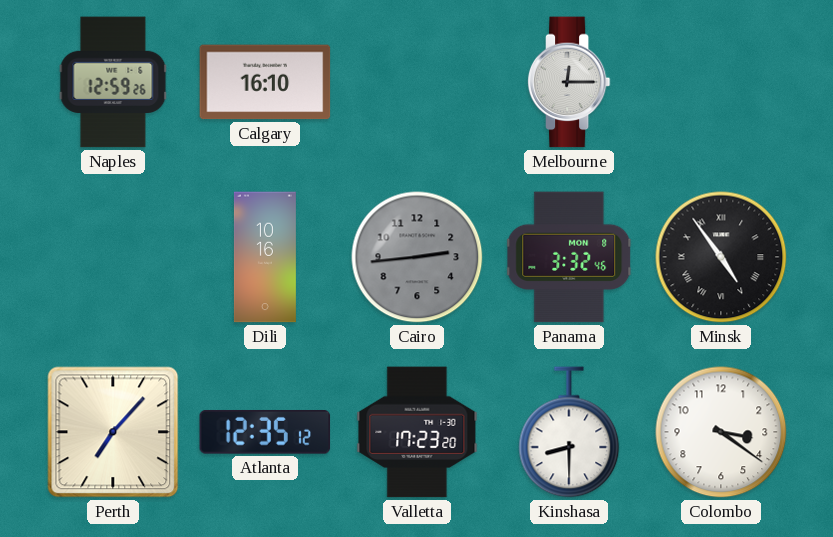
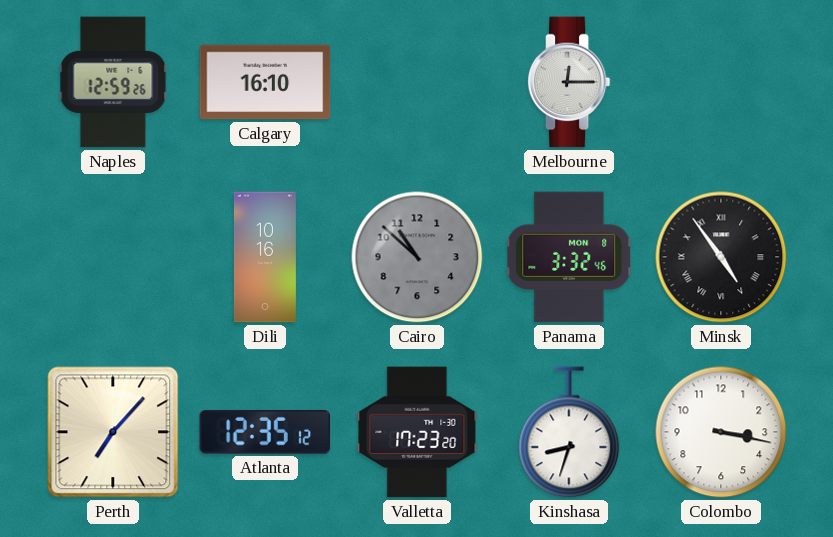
Cairo: 2:44 -> 10:52 (417, 257)
Kinshasa: 8:30 -> 8:33 (569, 432)
Colombo: 3:21 -> 3:17 (721, 432)
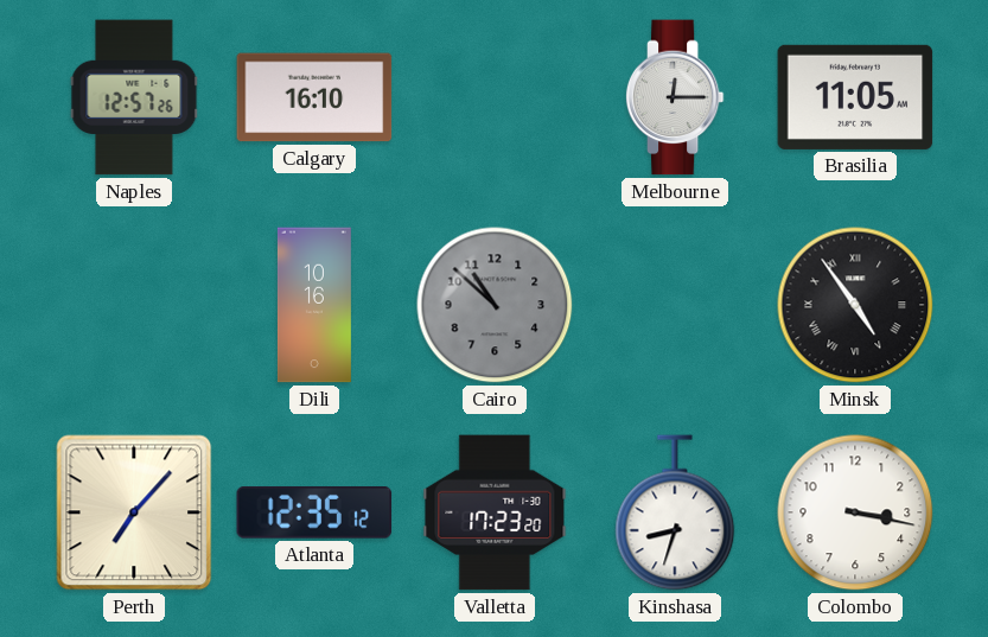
Naples: 12:59 -> 12:57 (134, 97)
Brasilia: none -> 11:05 (855, 97)
Panama: 3:32 -> none (570, 257)
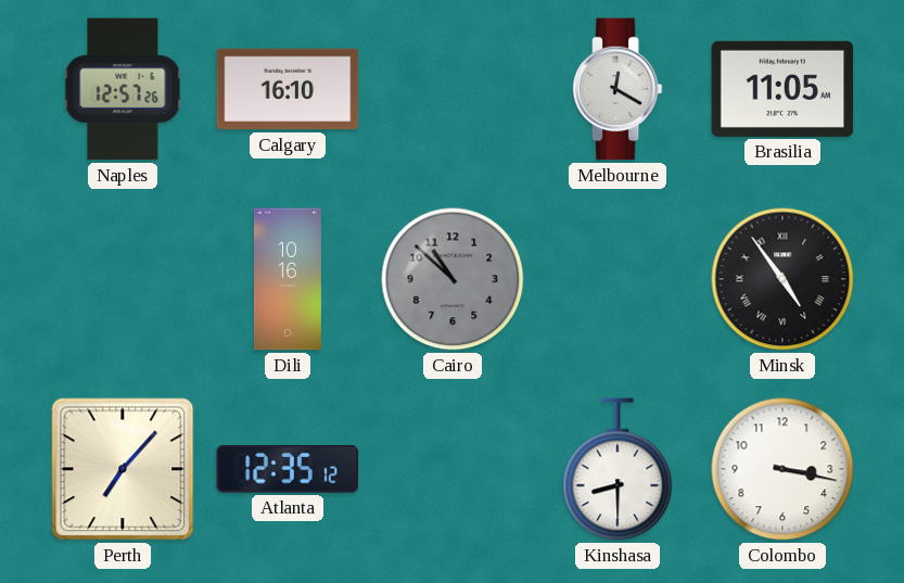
Melbourne: 12:15 -> 12:20 (617, 89)
Valletta: 17:23 -> none (495, 512)
Kinshasa: 8:33 -> 8:30 (617, 469)
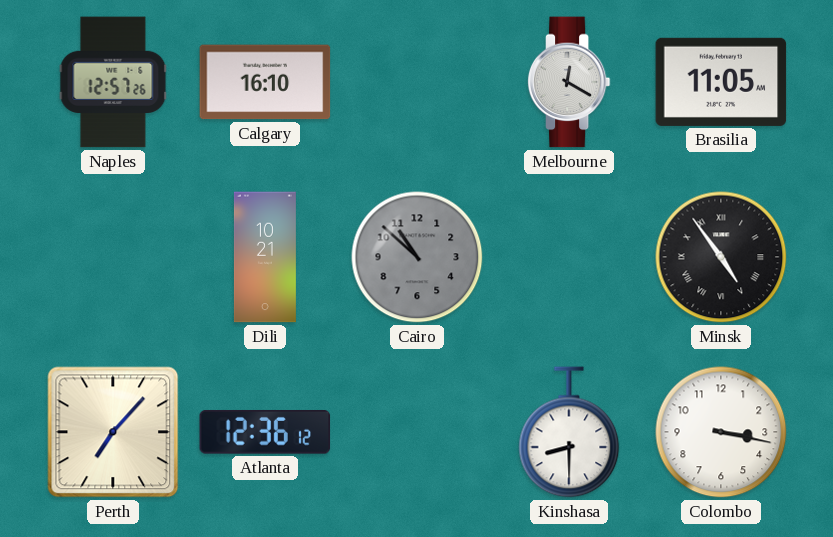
Dili: 10:16 -> 10:21 (265, 257)
Atlanta: 12:35 -> 12:36 (265, 432)
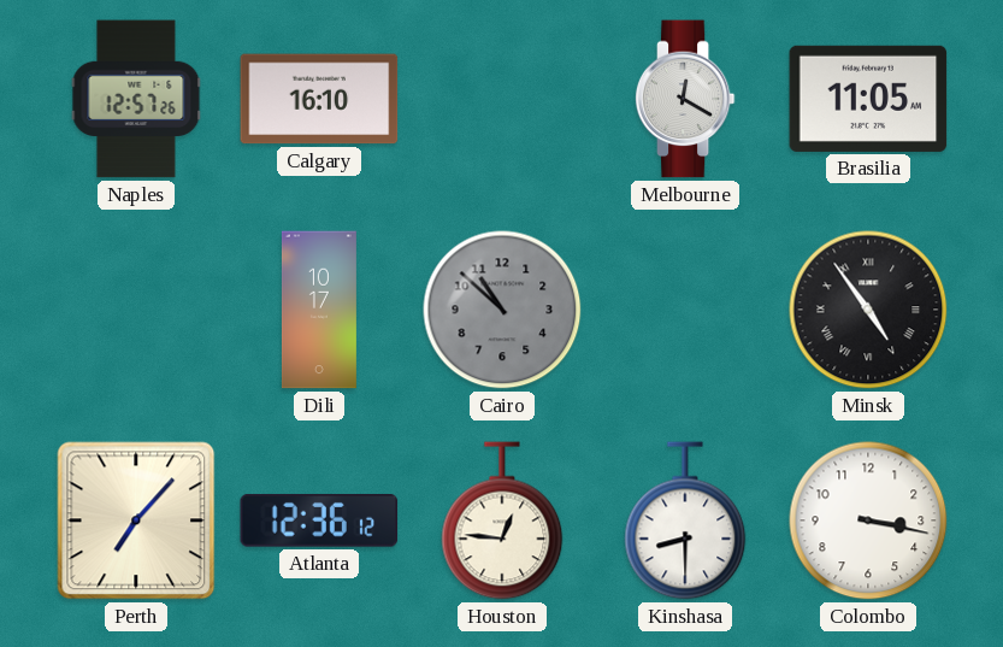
Dili: 10:21 -> 10:17 (319, 310)
Houston: none -> 12:46 (502, 520)
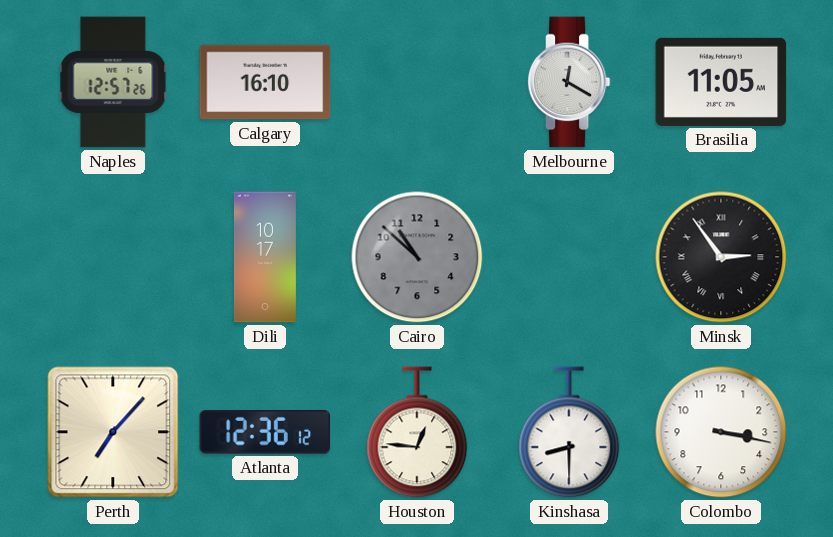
Minsk: 4:54 -> 2:54 (721, 257)
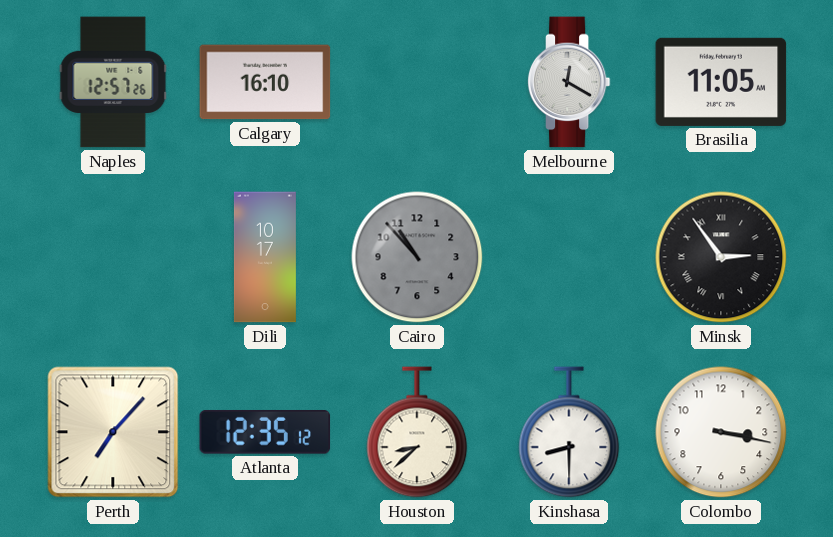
Cairo: 10:52 -> 10:53 (417, 257)
Atlanta: 12:36 -> 12:35 (265, 432)
Houston: 12:46 -> 8:38 (417, 432)
